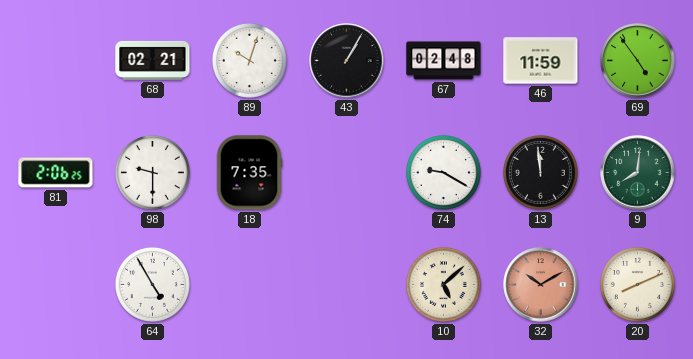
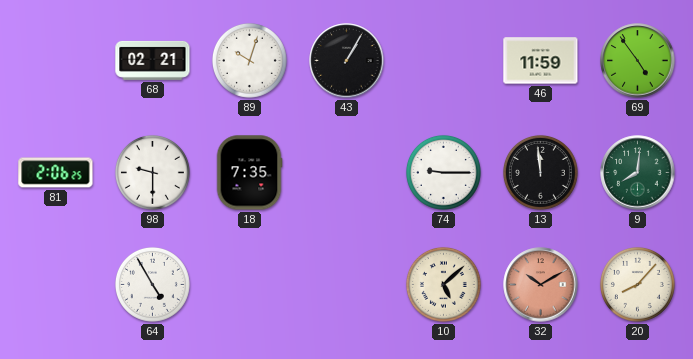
67: 02:48 -> none (444, 61)
74: 9:20 -> 9:15 (443, 172)
20: 8:11 -> 8:07 (637, 284)
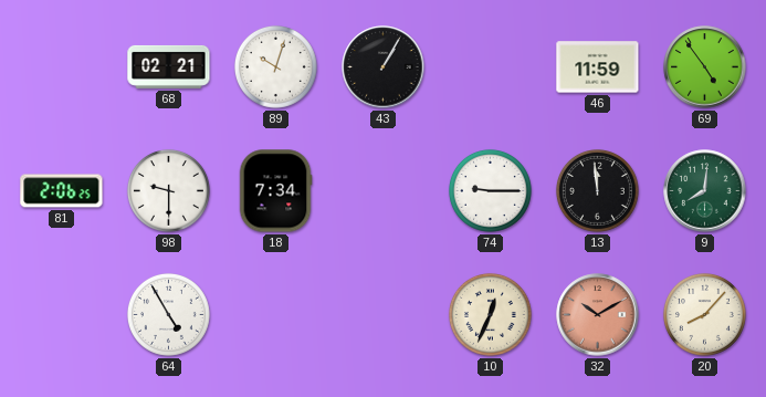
18: 7:35 -> 7:34 (275, 191)
10: 5:08 -> 12:34 (490, 314)
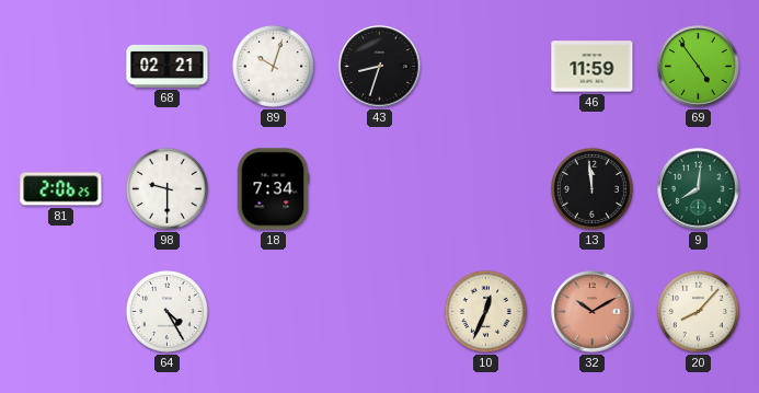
43: 1:05 -> 8:33 (380, 67)
74: 9:15 -> none (490, 190)
64: 4:55 -> 4:25 (166, 311)
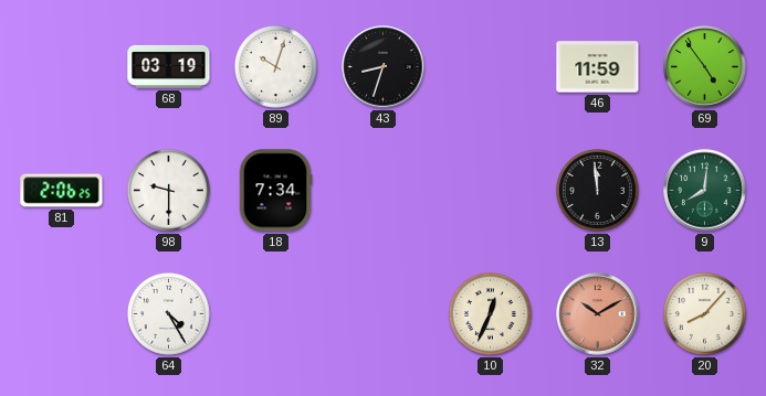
68: 02:21 -> 03:19 (169, 66)
